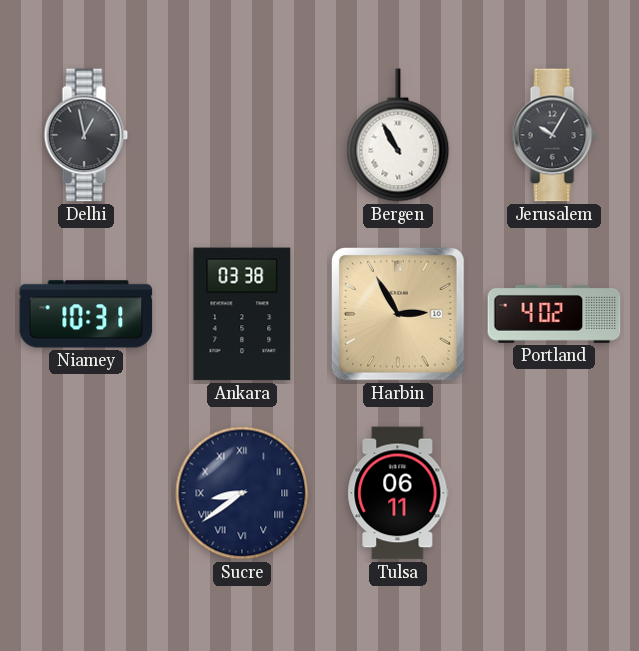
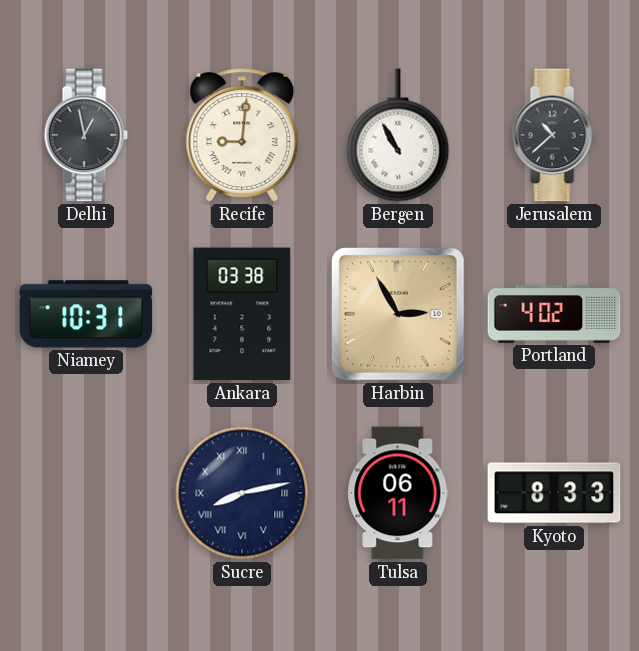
Recife: none -> 9:01 (242, 135)
Jerusalem: 10:05 -> 10:38 (554, 135)
Sucre: 8:39 -> 8:13 (242, 493)
Kyoto: none -> 8:33 (554, 493)
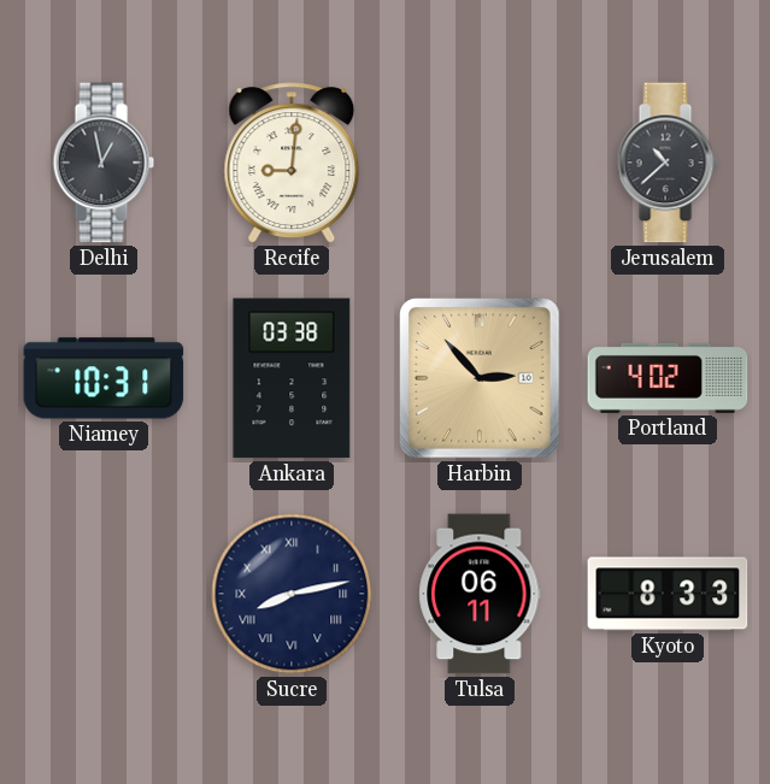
Bergen: 10:55 -> none (398, 135)
Harbin: 2:55 -> 2:53 (481, 379)
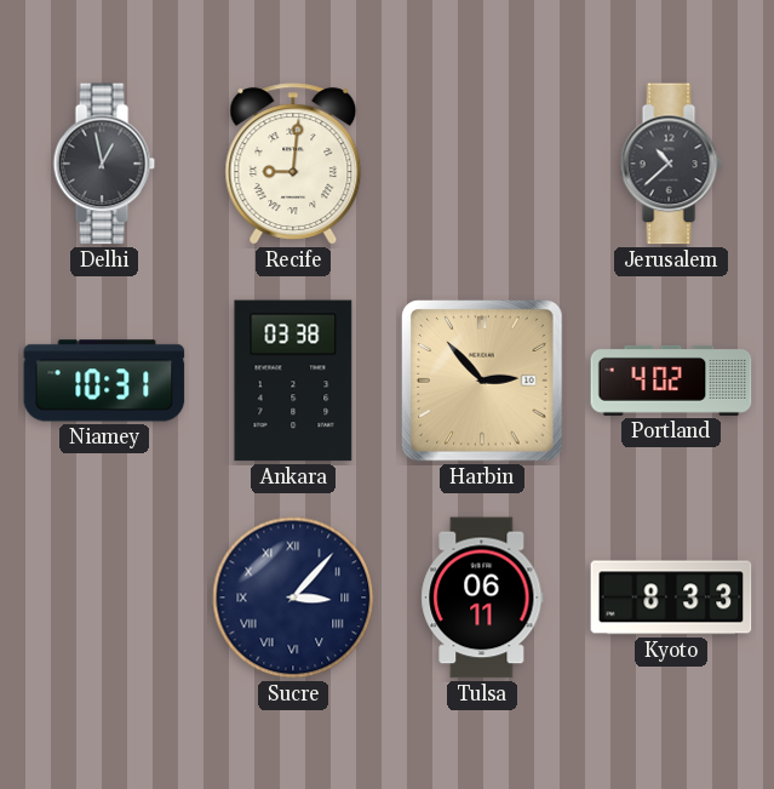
Sucre: 8:13 -> 3:07 (293, 598)
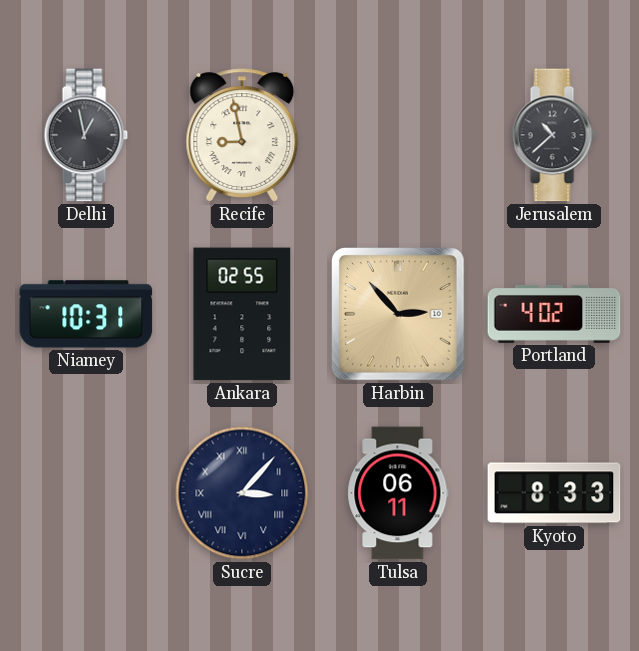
Recife: 9:01 -> 8:58 (242, 135)
Ankara: 03:38 -> 02:55 (242, 314)
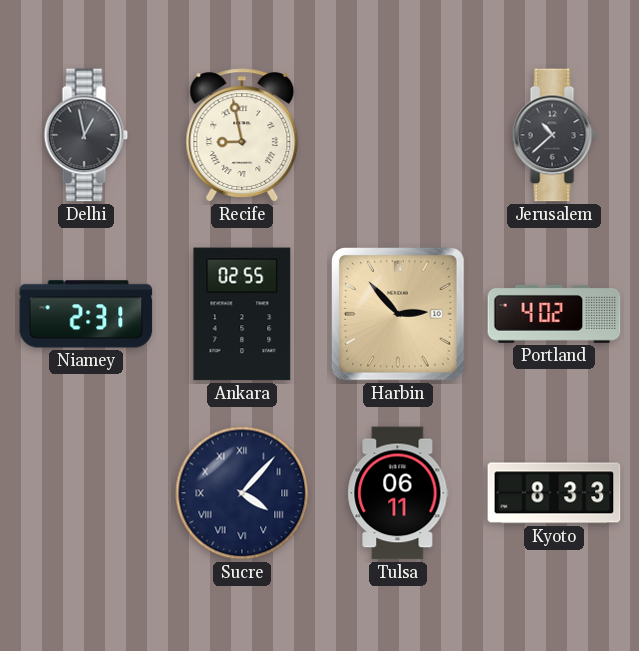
Niamey: 10:31 -> 2:31 (86, 314)
Sucre: 3:07 -> 4:07 (242, 493)
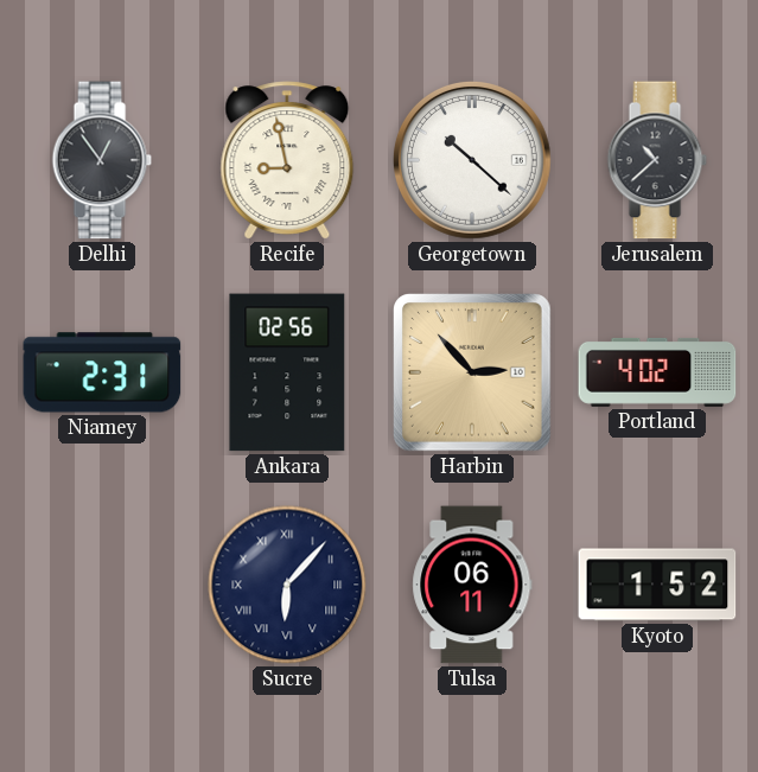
Delhi: 12:58 -> 12:54 (102, 160)
Georgetown: none -> 10:22 (472, 160)
Ankara: 02:55 -> 02:56 (287, 372)
Sucre: 4:07 -> 6:07 (287, 585)
Kyoto: 8:33 -> 1:52 (657, 585)
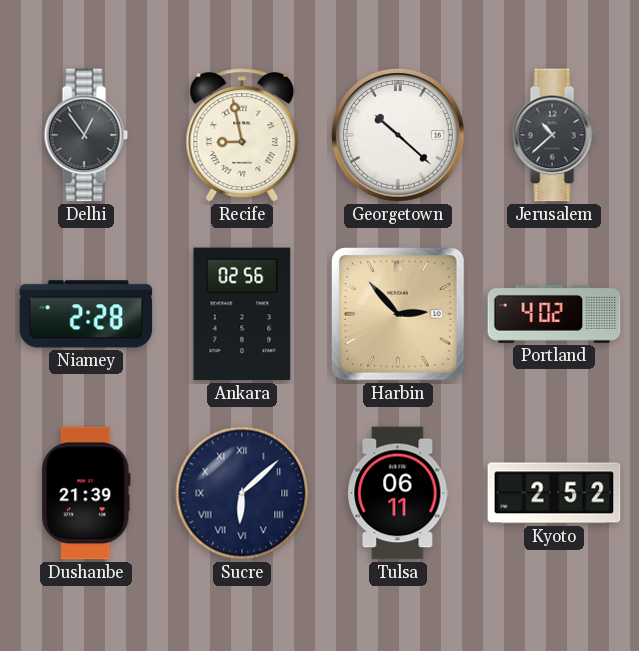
Niamey: 2:31 -> 2:28 (86, 314)
Dushanbe: none -> 21:39 (86, 493)
Sucre: 6:07 -> 6:08 (242, 493)
Kyoto: 1:52 -> 2:52 (554, 493)
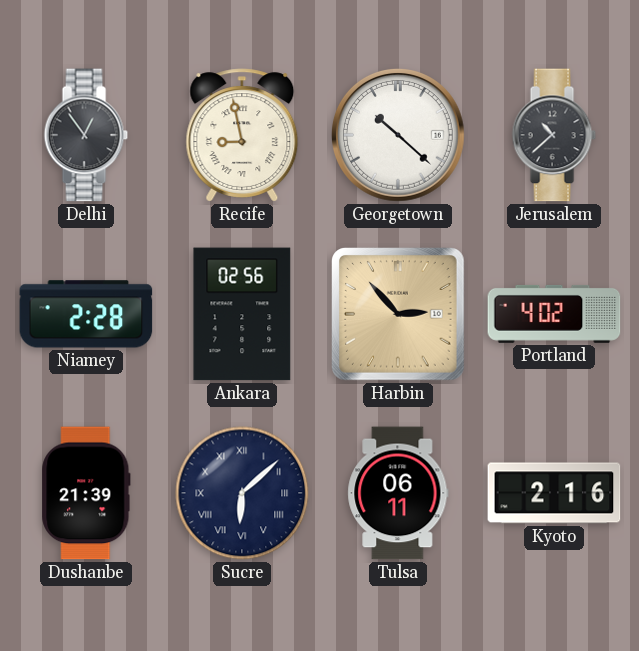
Kyoto: 2:52 -> 2:16 (554, 493)
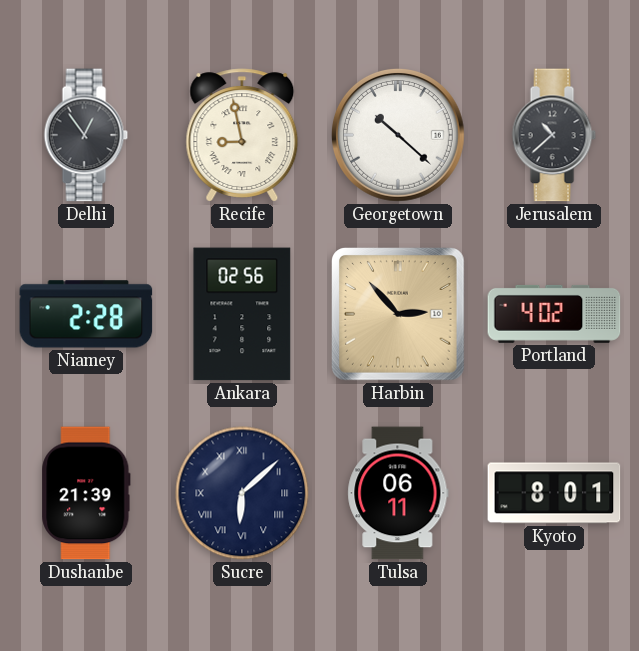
Kyoto: 2:16 -> 8:01 (554, 493)
